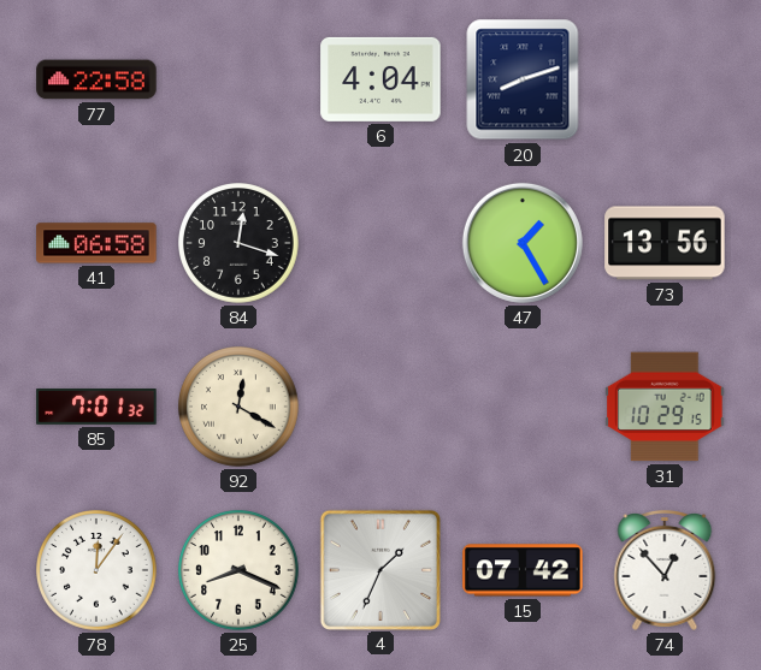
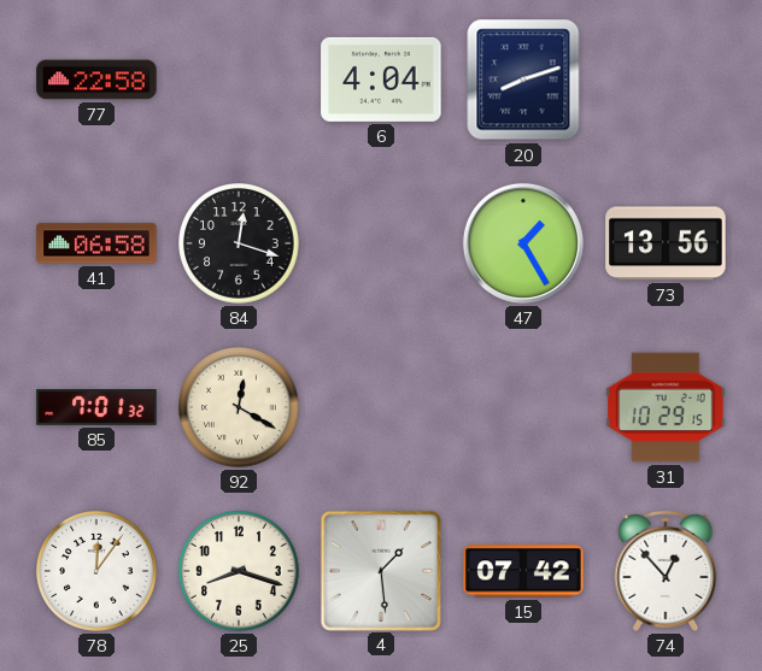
25: 8:19 -> 8:18 (240, 572)
4: 1:34 -> 1:29 (380, 570)
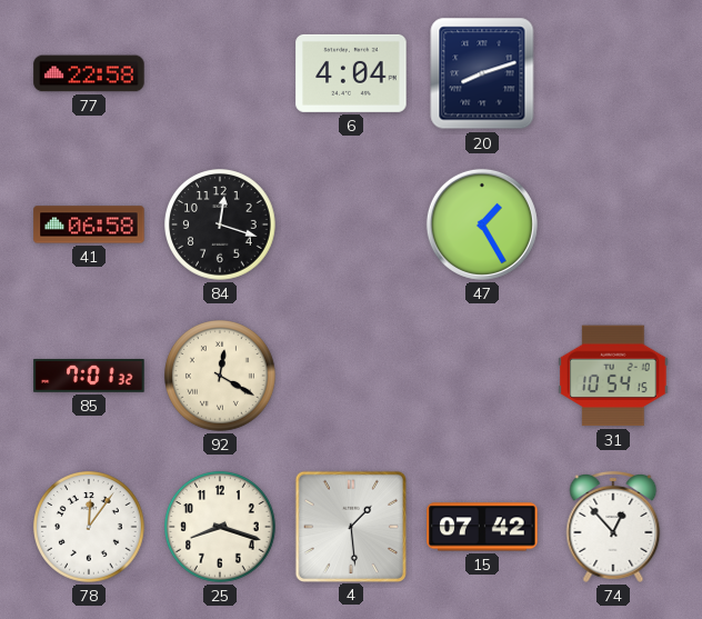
73: 13:56 -> none (666, 243)
31: 10:29 -> 10:54 (613, 376)
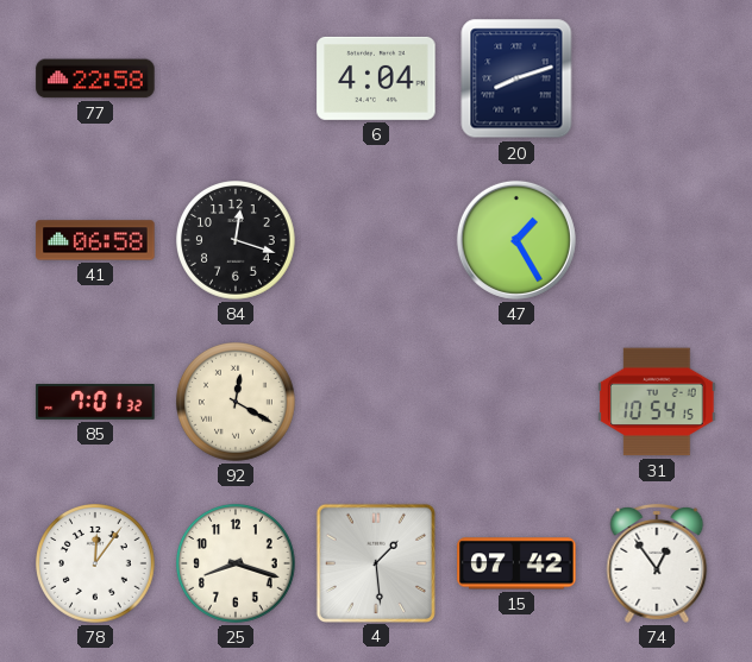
74: 12:53 -> 12:54 (657, 563)
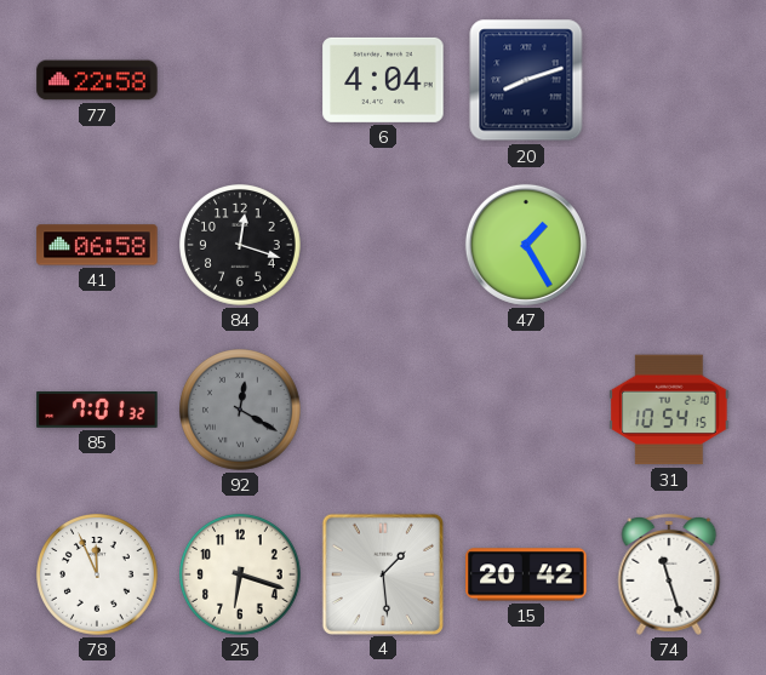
92 dial: cream -> grey (241, 411)
78: 12:06 -> 11:56 (98, 576)
25: 8:18 -> 6:18 (241, 576)
15: 07:42 -> 20:42 (526, 574)
74: 12:54 -> 11:27 (669, 574)
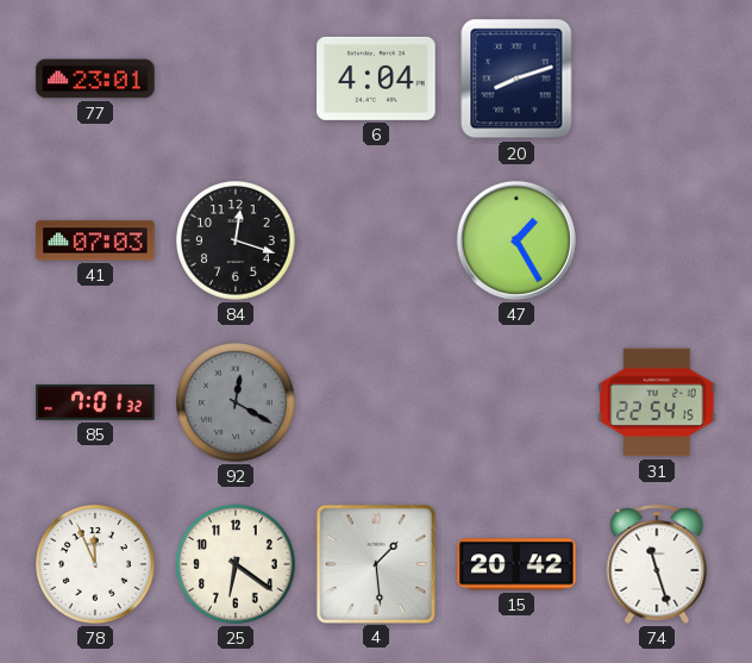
77: 22:58 -> 23:01 (95, 79)
41: 06:58 -> 07:03 (95, 240)
31: 10:54 -> 22:54 (657, 402)
25: 6:18 -> 6:21 (237, 565)
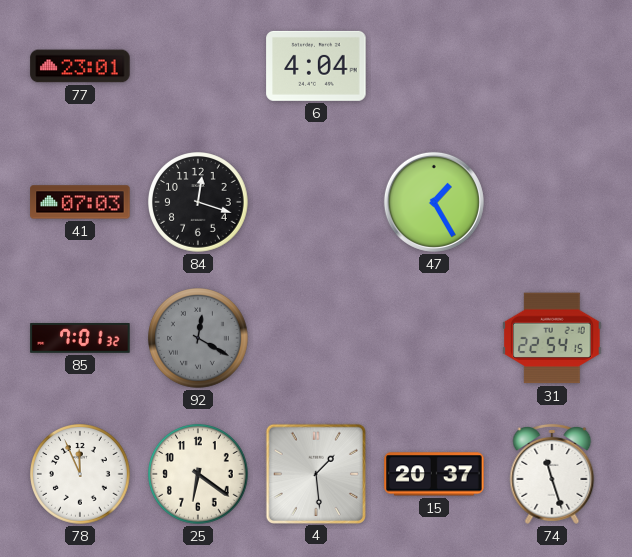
20: 8:12 -> none (516, 79)
15: 20:42 -> 20:37 (434, 474)
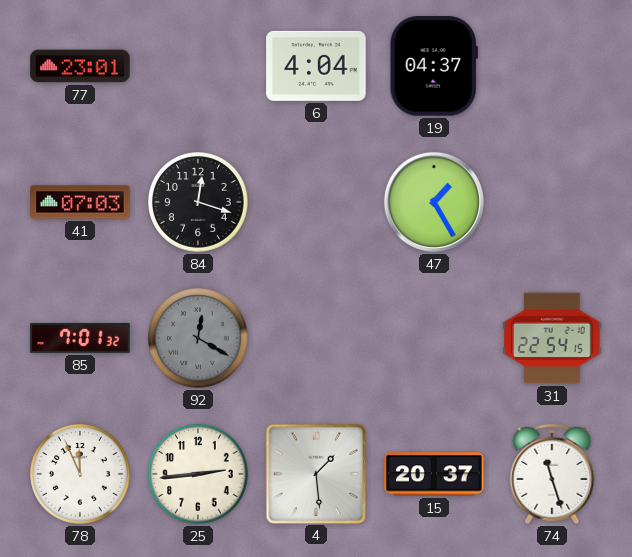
19: none -> 04:37 (434, 66)
25: 6:21 -> 2:44 (199, 475)
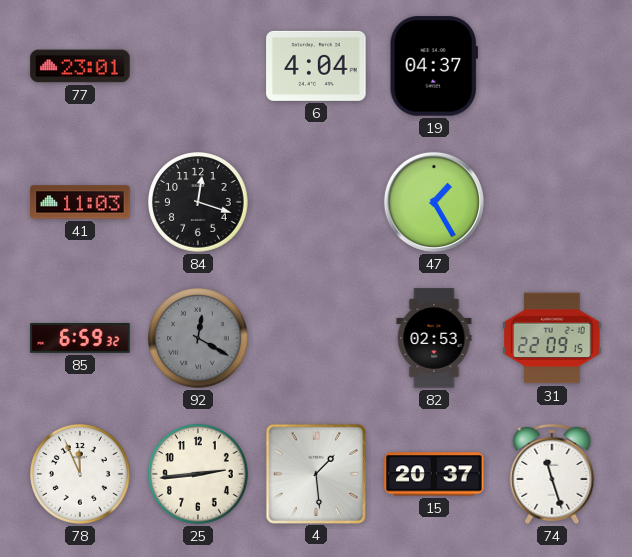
41: 07:03 -> 11:03 (80, 202)
85: 7:01 -> 6:59 (80, 339)
82: none -> 02:53 (434, 338)
31: 22:54 -> 22:09 (552, 338)
